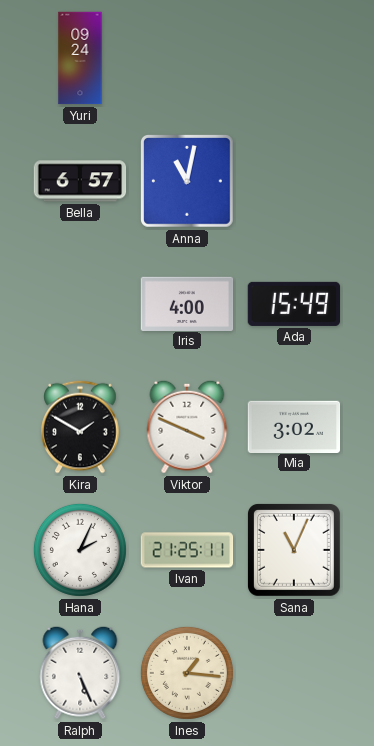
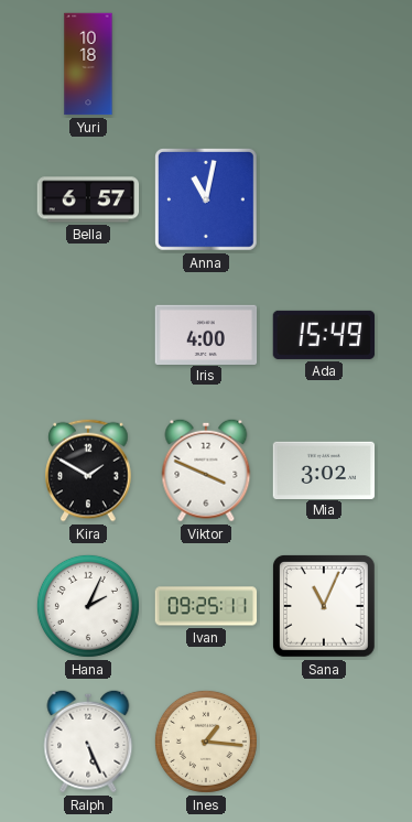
Yuri: 09:24 -> 10:18 (88, 64)
Ivan: 21:25 -> 09:25 (206, 606)
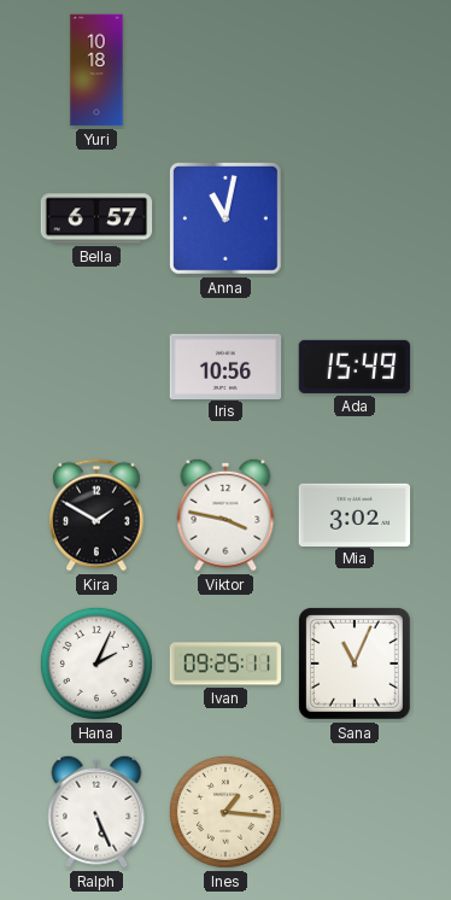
Iris: 4:00 -> 10:56 (225, 366)
Viktor: 3:49 -> 3:47 (225, 515)
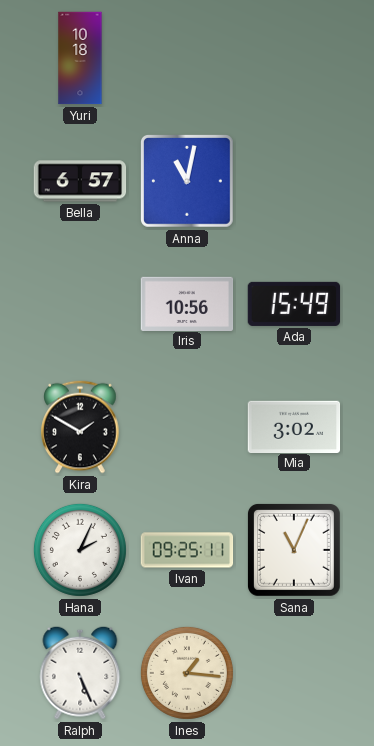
Viktor: 3:47 -> none (225, 515)
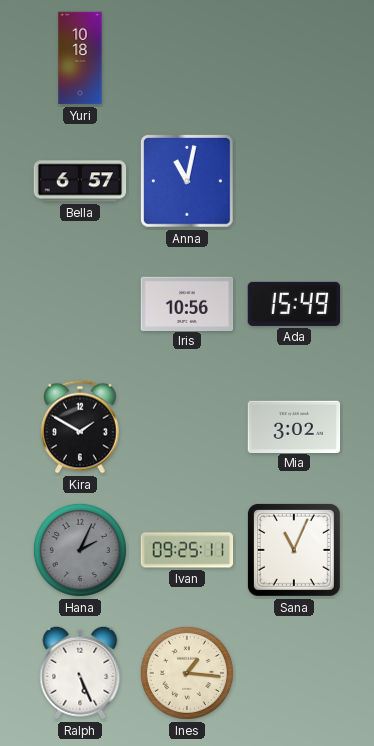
Hana dial: white -> grey (80, 550)
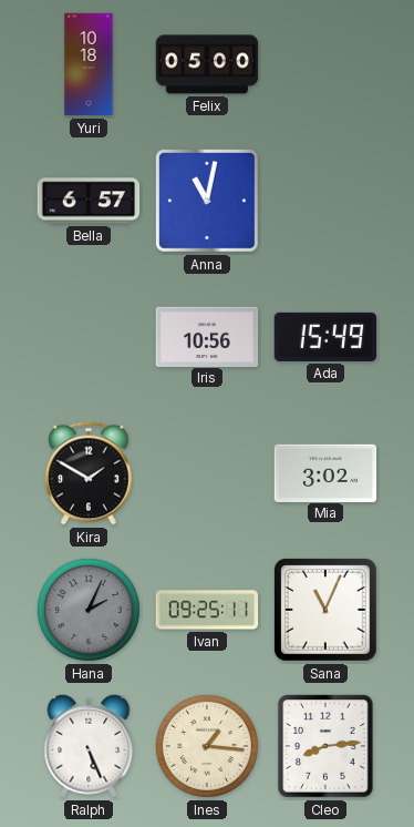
Felix: none -> 05:00 (207, 64)
Cleo: none -> 8:14 (325, 746)
